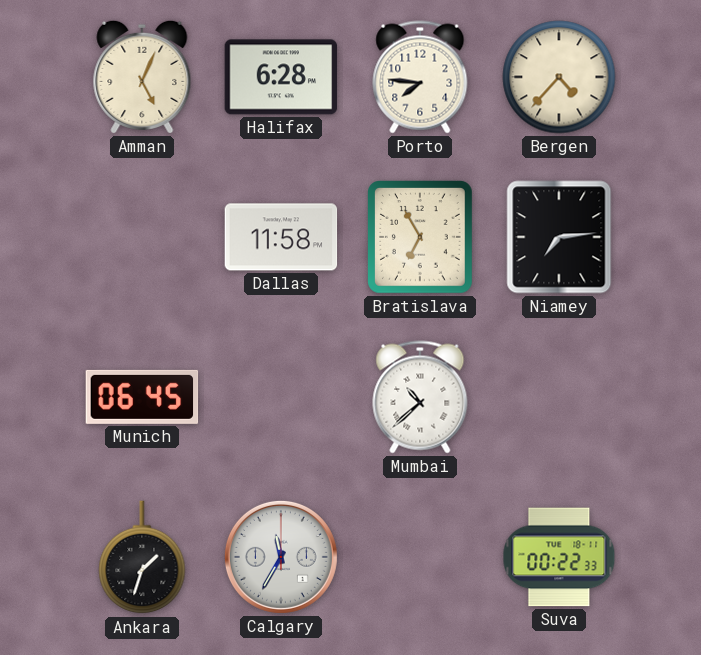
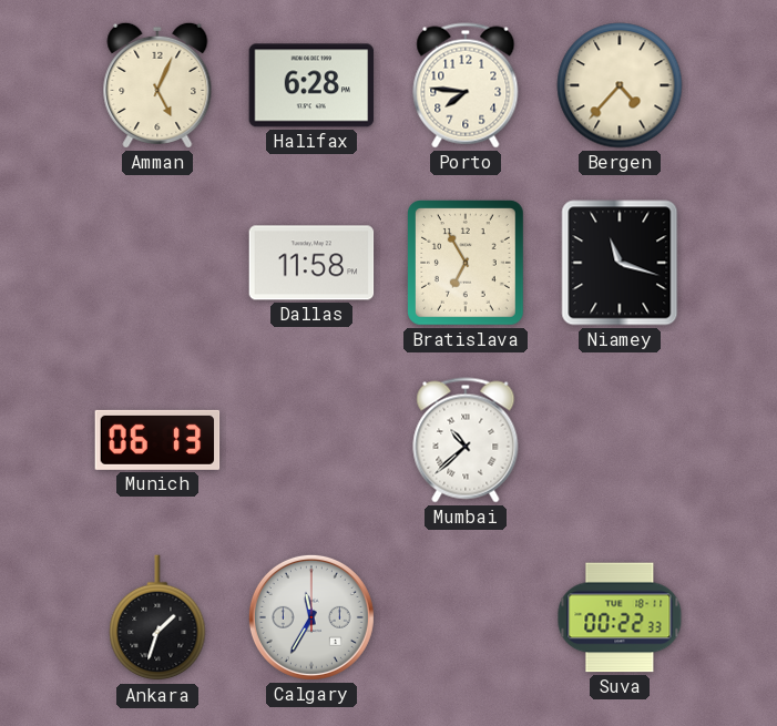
Niamey: 7:14 -> 11:18 (620, 263)
Munich: 06:45 -> 06:13 (157, 440)
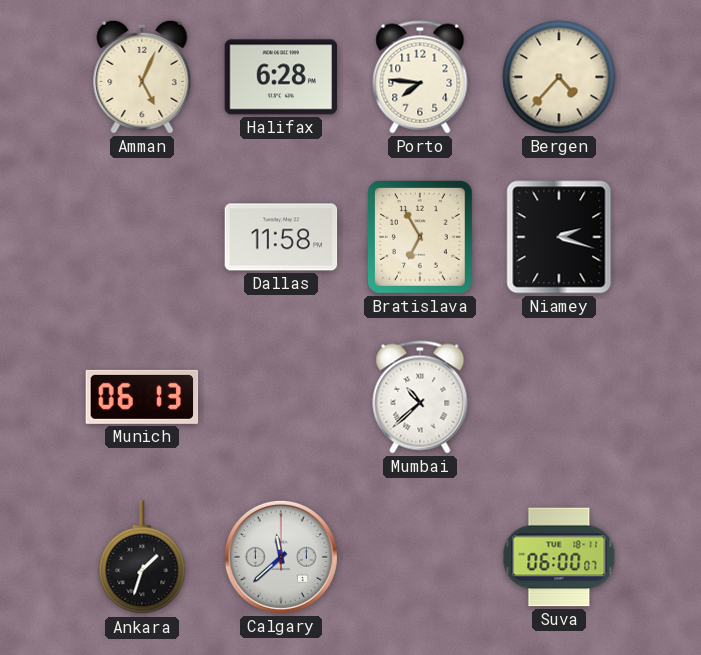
Niamey: 11:18 -> 2:18 (559, 237)
Calgary: 11:35 -> 11:38 (281, 557)
Suva: 00:22 -> 06:00 (559, 557)
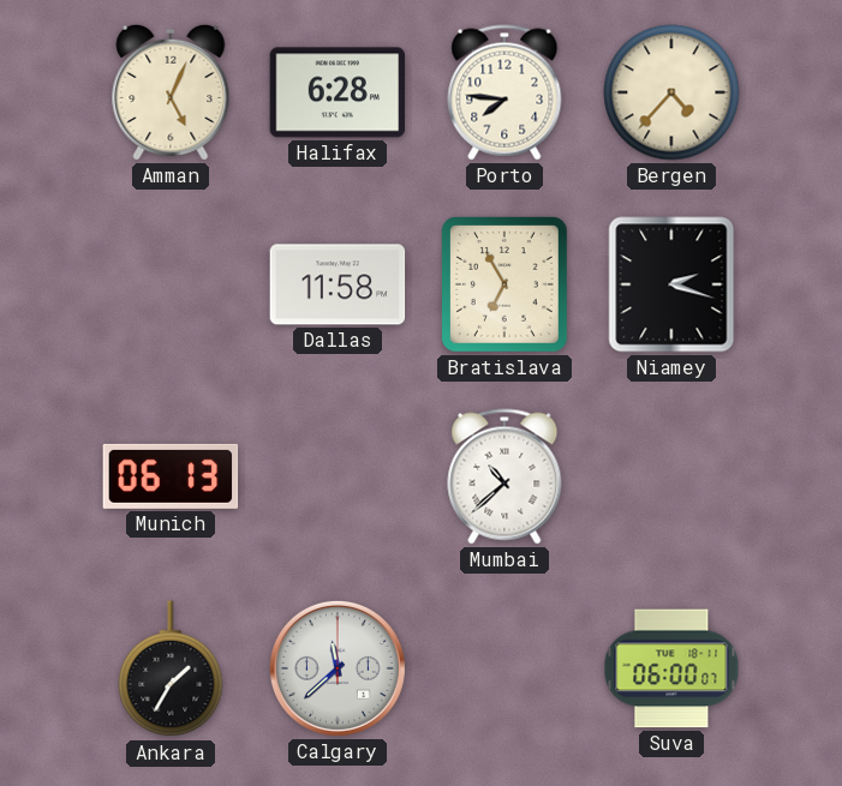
Ankara: 1:33 -> 1:35 (171, 670)
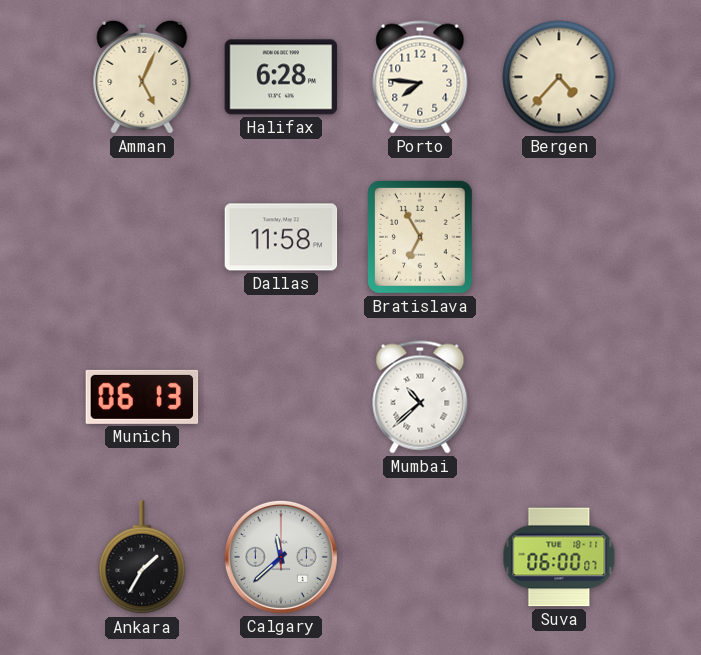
Niamey: 2:18 -> none (671, 284)
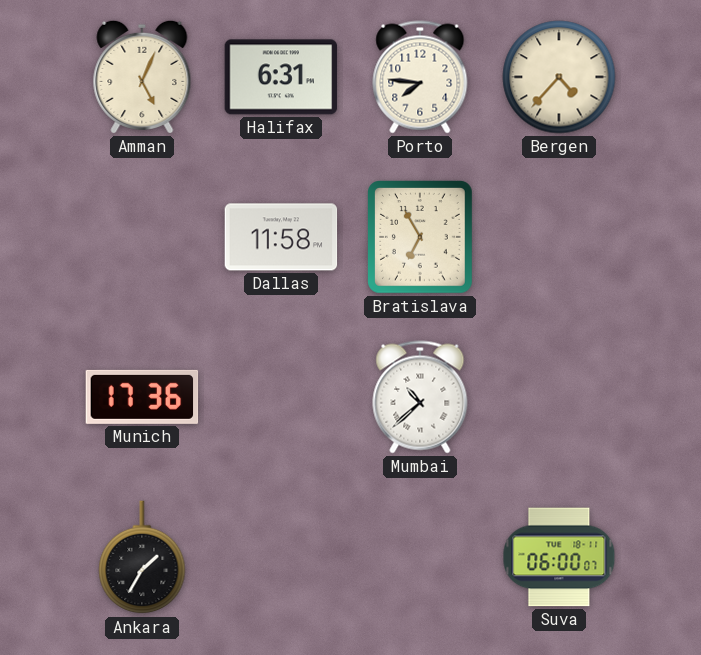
Halifax: 6:28 -> 6:31 (281, 77)
Munich: 06:13 -> 17:36 (142, 397)
Calgary: 11:38 -> none (281, 557)
